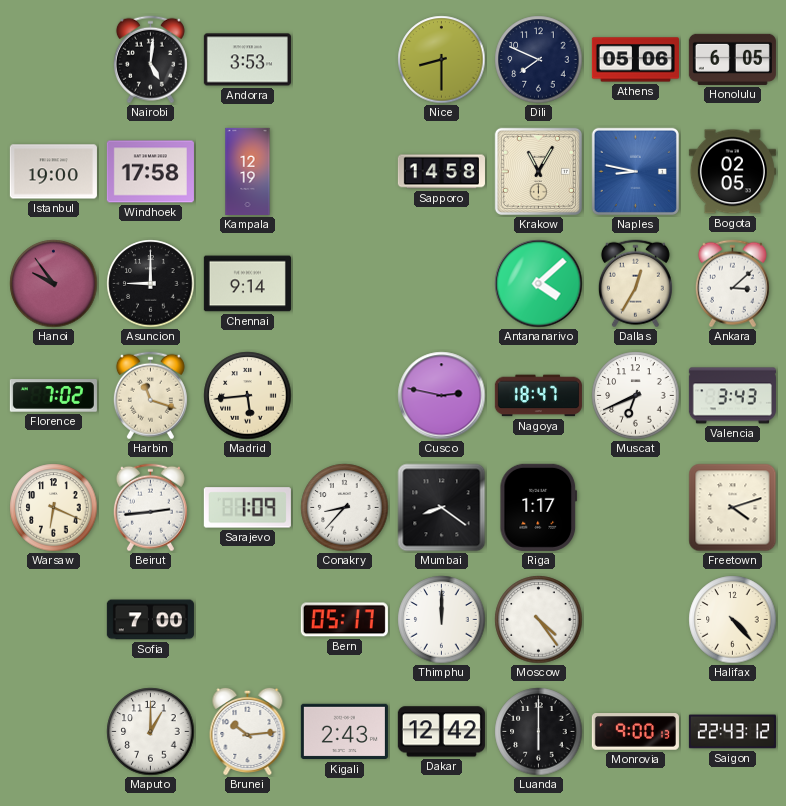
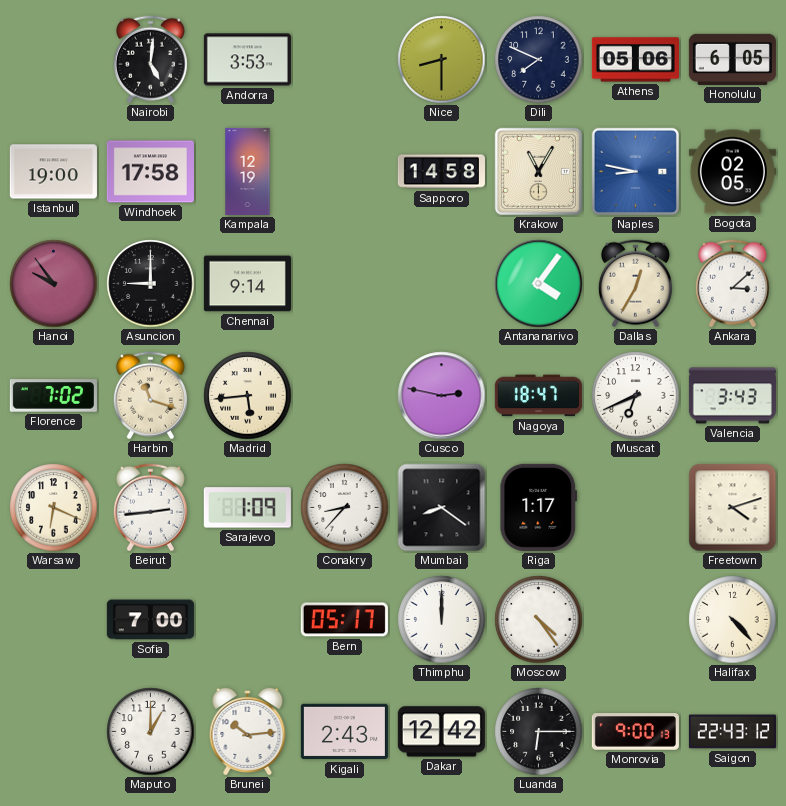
Antananarivo: 4:08 -> 4:06 (539, 284)
Luanda: 6:00 -> 6:15 (539, 732)
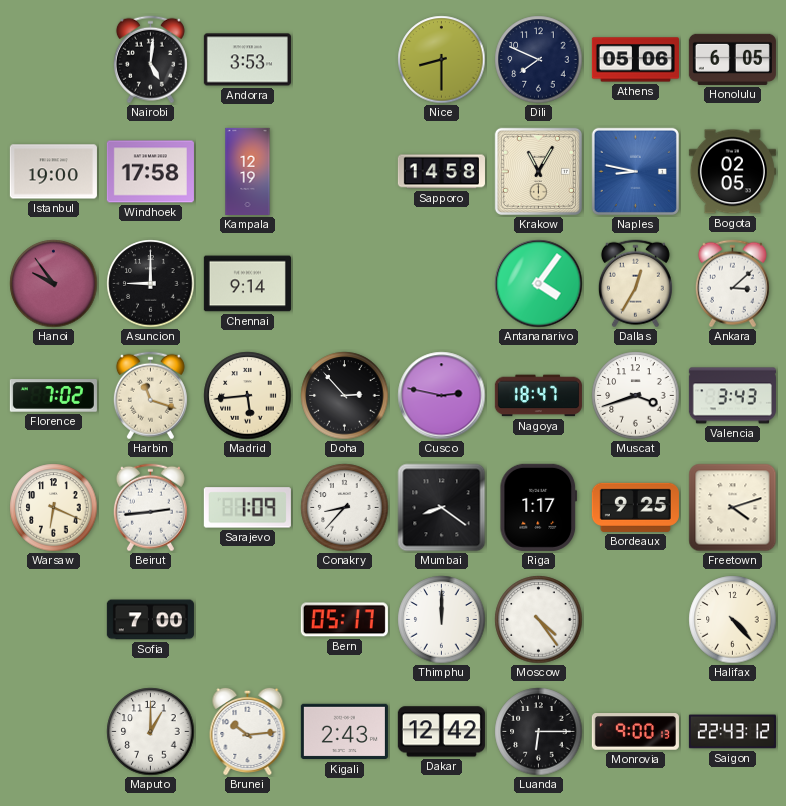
Doha: none -> 2:53 (345, 396)
Muscat: 6:41 -> 3:42 (636, 396)
Bordeaux: none -> 9:25 (635, 507)
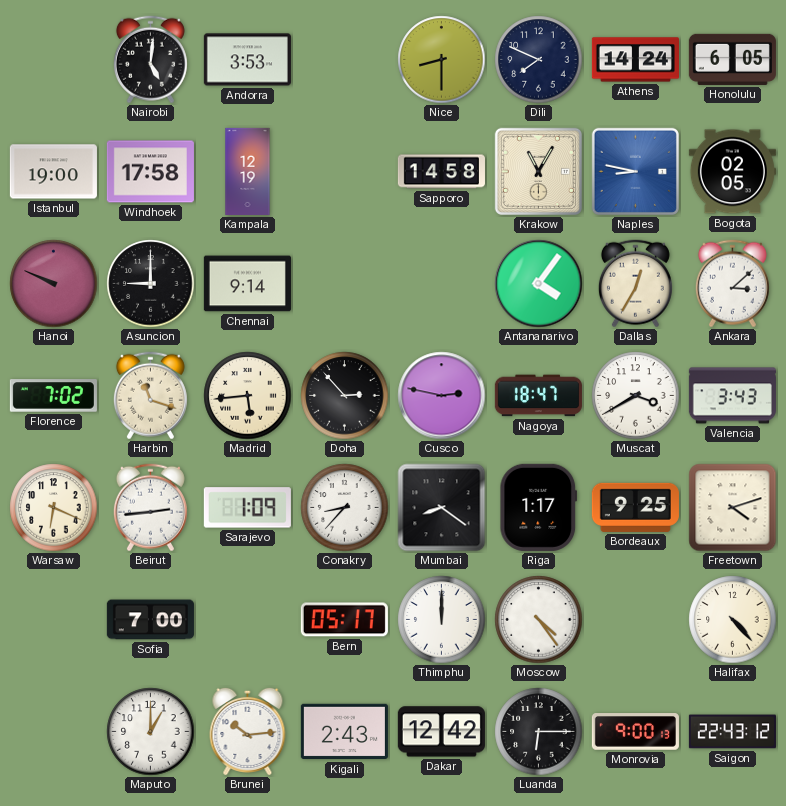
Athens: 05:06 -> 14:24 (635, 60)
Hanoi: 9:54 -> 9:49 (54, 284)
Muscat: 3:42 -> 3:40 (636, 396)
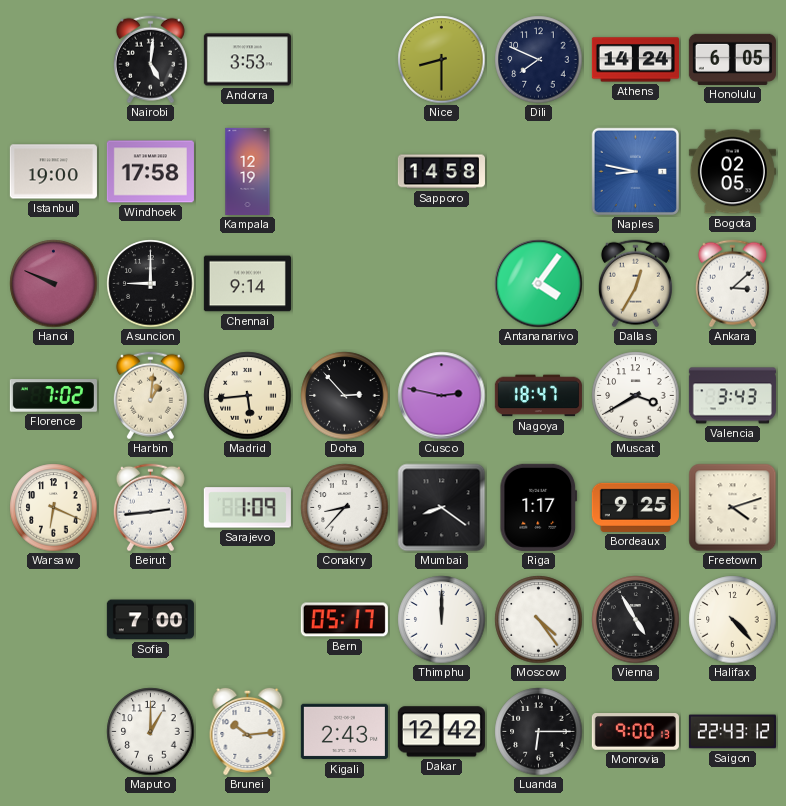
Krakow: 11:05 -> none (538, 171)
Harbin: 11:18 -> 1:01 (150, 396)
Vienna: none -> 4:55 (636, 620)
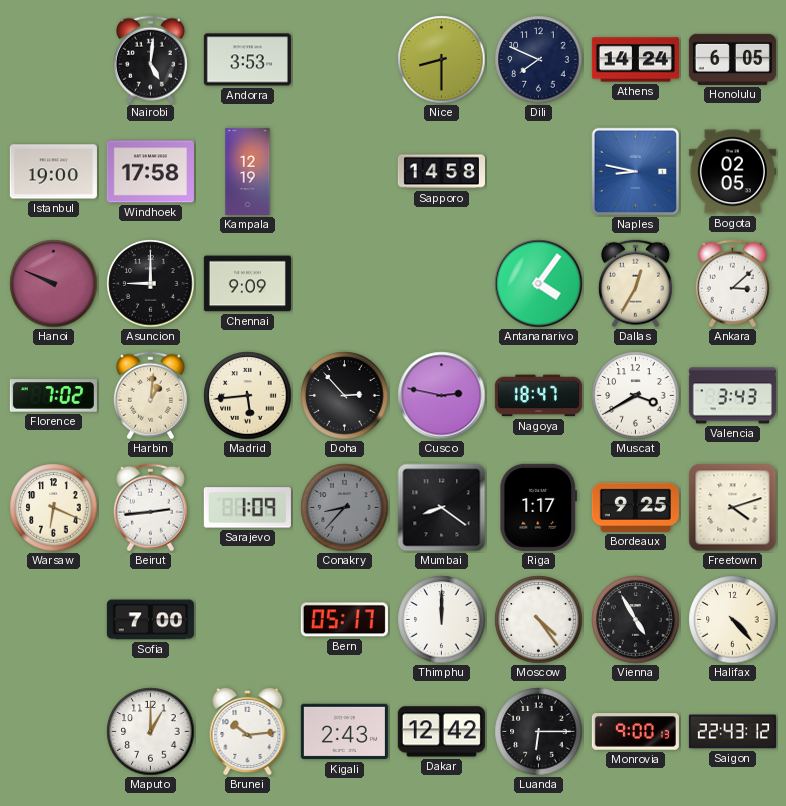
Chennai: 9:14 -> 9:09 (247, 284)
Conakry dial: white -> grey (345, 508)
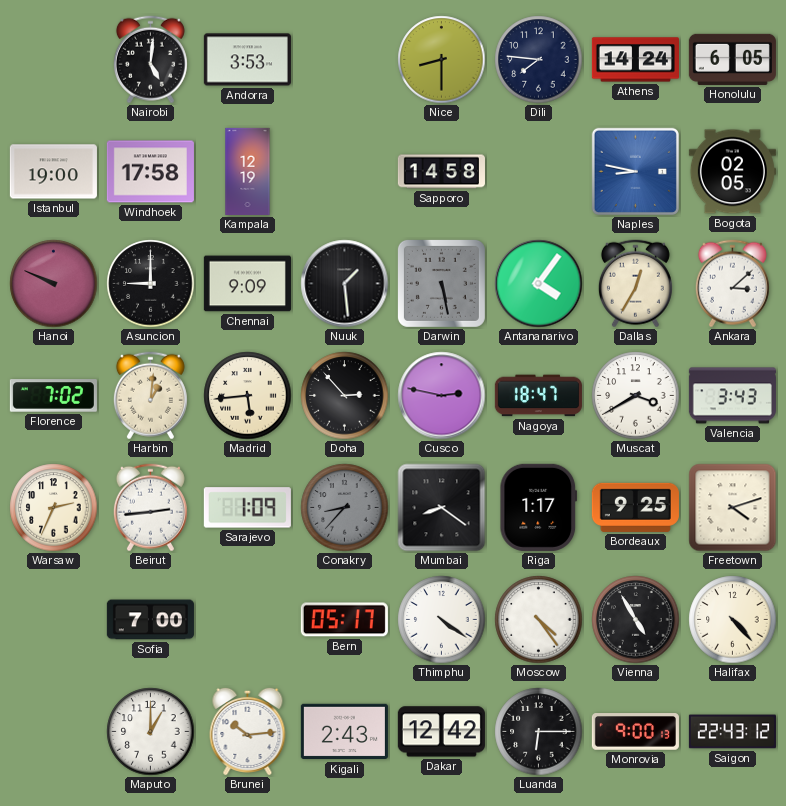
Dili: 7:49 -> 7:46 (539, 60)
Nuuk: none -> 1:29 (345, 284)
Darwin: none -> 5:28 (441, 283)
Warsaw: 6:19 -> 2:34 (54, 508)
Thimphu: 12:00 -> 4:21 (442, 620)
